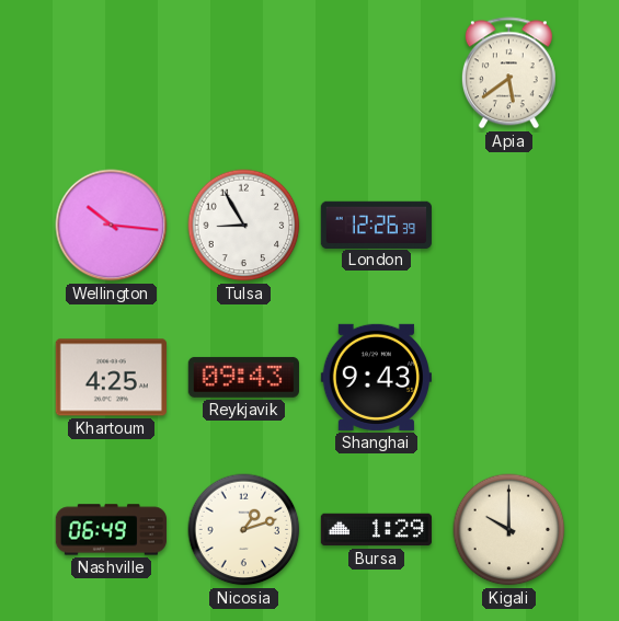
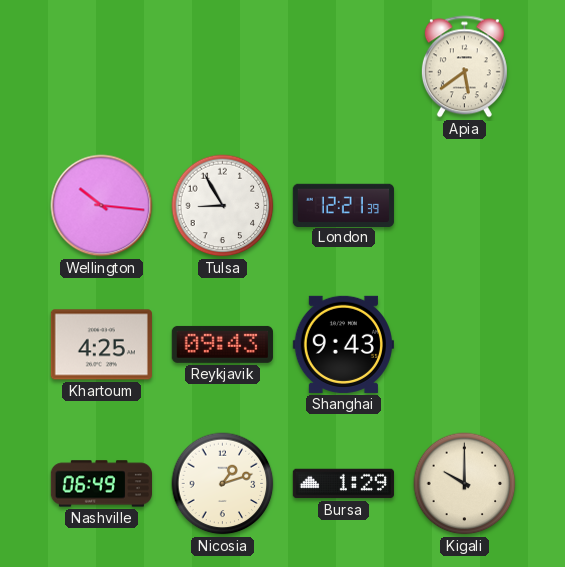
London: 12:26 -> 12:21 (343, 205)
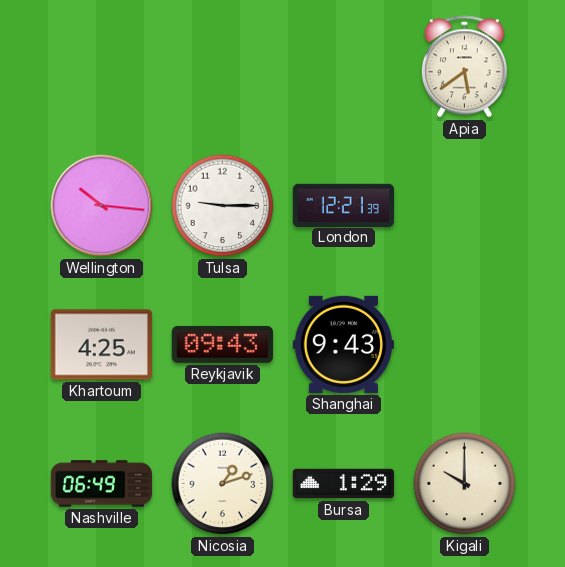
Tulsa: 8:55 -> 9:15 (223, 206)
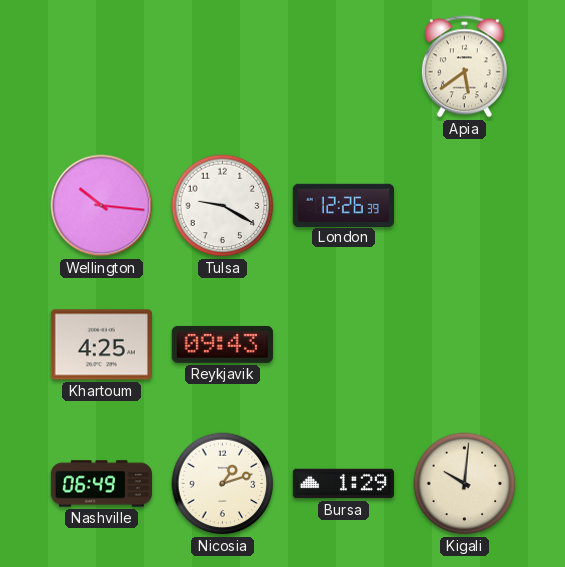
Tulsa: 9:15 -> 9:20 (223, 206)
London: 12:21 -> 12:26 (343, 205)
Shanghai: 9:43 -> none (343, 344)
Kigali: 10:00 -> 10:01 (465, 484)
